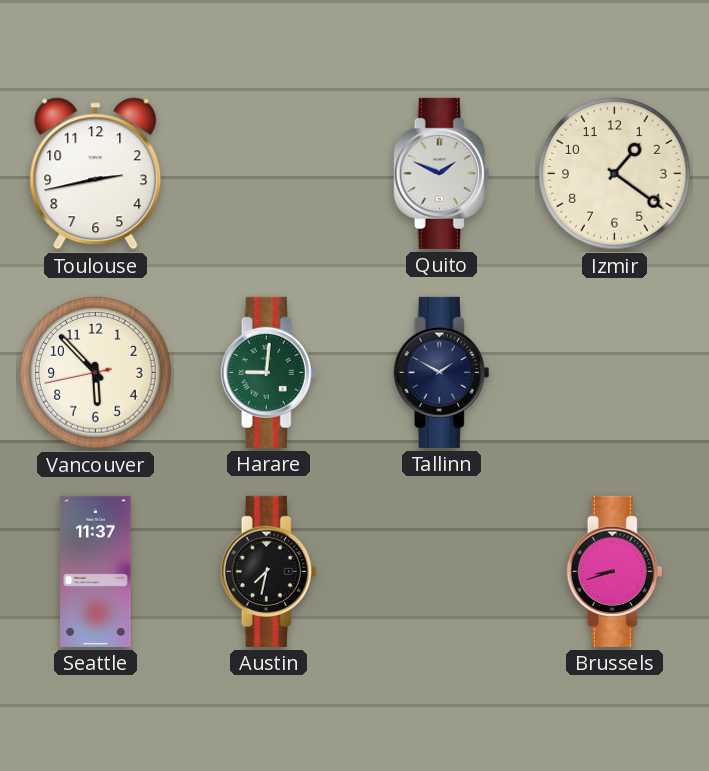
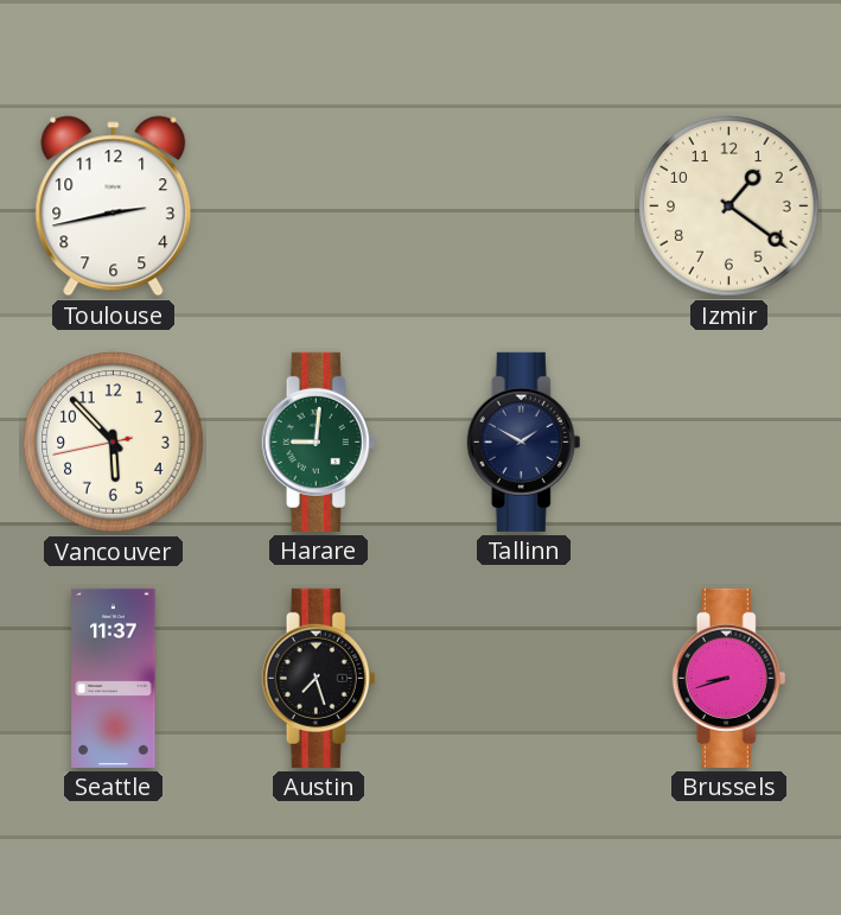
Quito: 1:49 -> none (442, 173)
Austin: 7:32 -> 7:27 (319, 678)
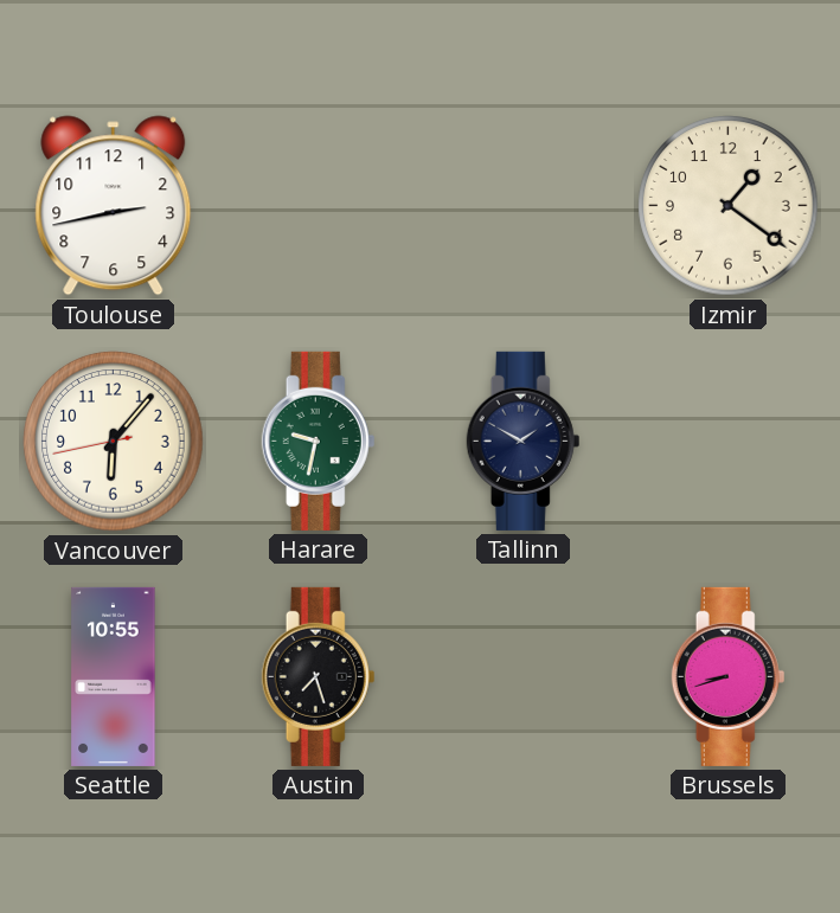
Vancouver: 5:52 -> 6:06 (114, 442)
Harare: 9:01 -> 9:32 (319, 441)
Seattle: 11:37 -> 10:55 (114, 676)
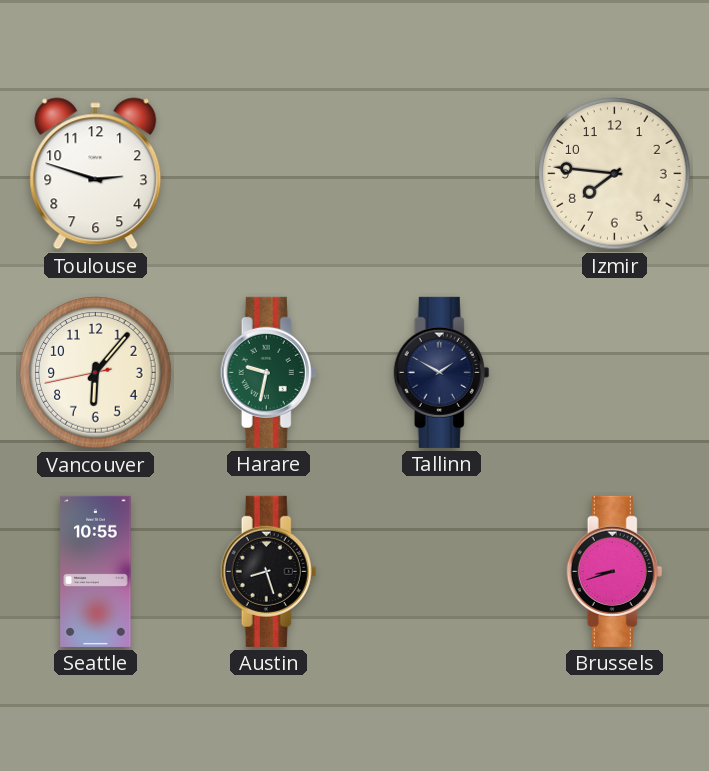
Toulouse: 2:43 -> 2:48 (96, 174)
Izmir: 1:21 -> 7:46 (615, 174)
Austin: 7:27 -> 8:27 (269, 571)
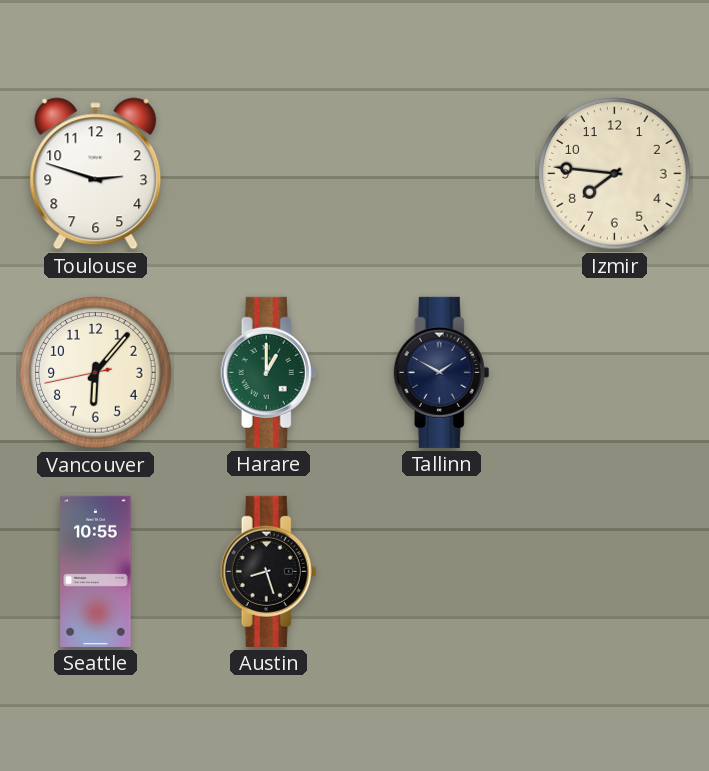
Harare: 9:32 -> 1:00 (269, 372)
Brussels: 8:42 -> none (615, 571)
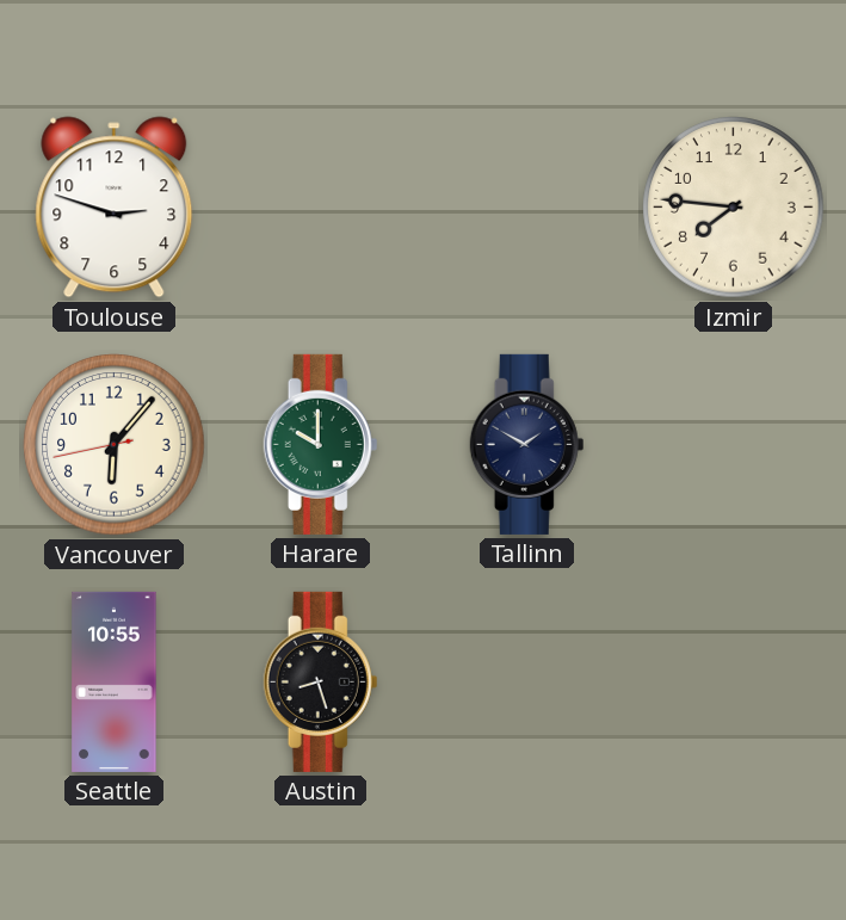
Harare: 1:00 -> 10:00 (321, 444)
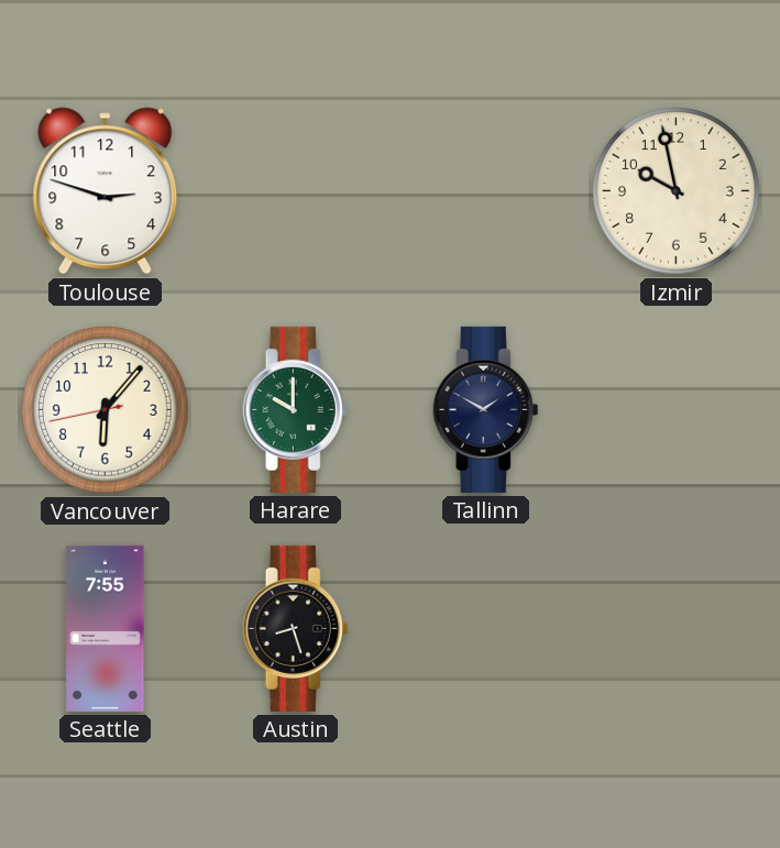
Izmir: 7:46 -> 9:58 (677, 191)
Seattle: 10:55 -> 7:55 (106, 628)
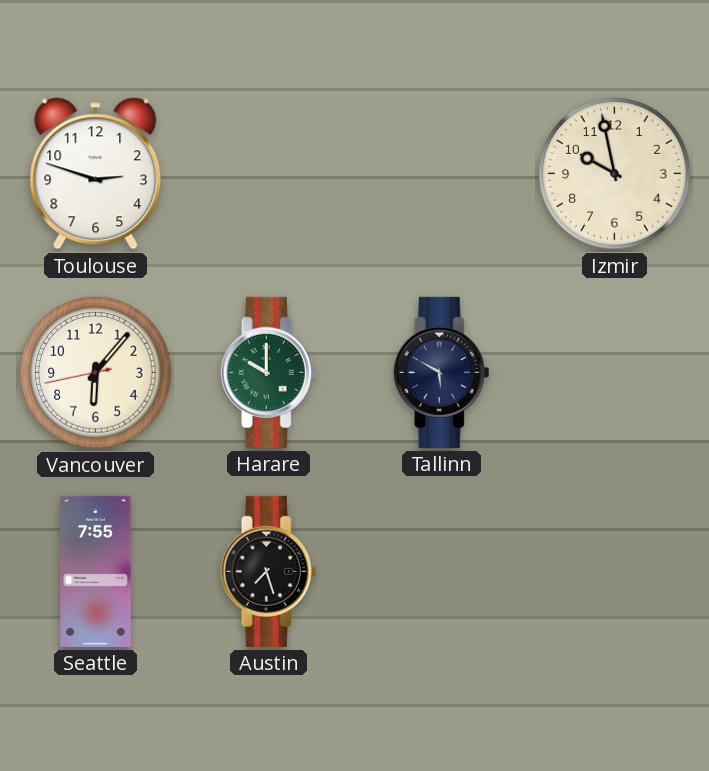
Tallinn: 1:50 -> 5:50 (442, 372)
Austin: 8:27 -> 7:27 (269, 571)
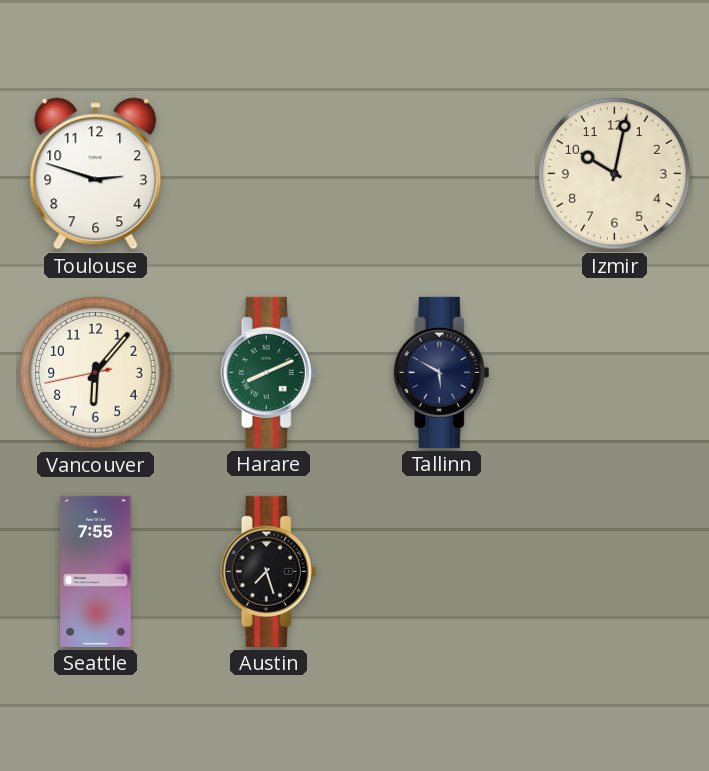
Izmir: 9:58 -> 10:02 (615, 174)
Harare: 10:00 -> 8:11 (269, 372)
